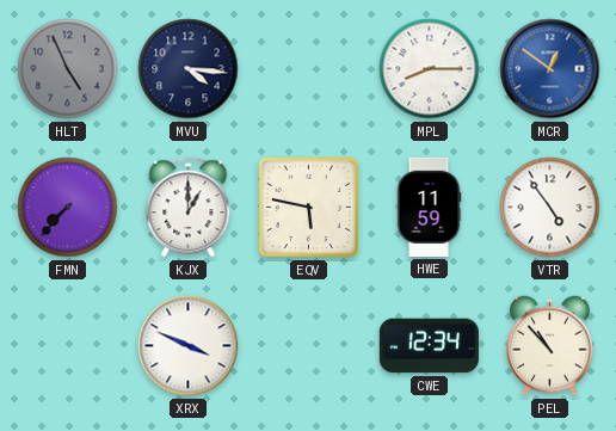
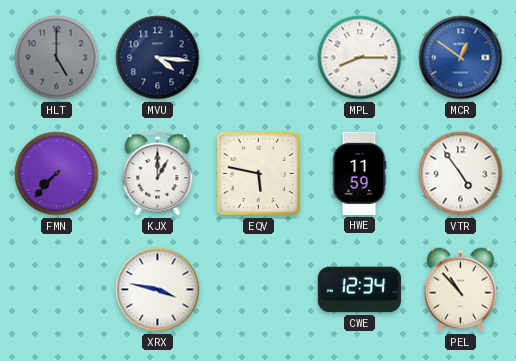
HLT: 4:56 -> 5:00 (57, 58)
XRX: 3:49 -> 3:47 (158, 290)
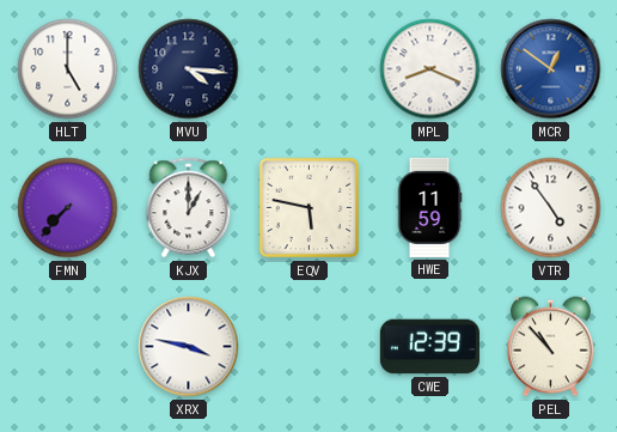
HLT dial: grey -> white (68, 69)
MPL: 8:15 -> 8:19 (430, 69)
CWE: 12:34 -> 12:39 (429, 347)
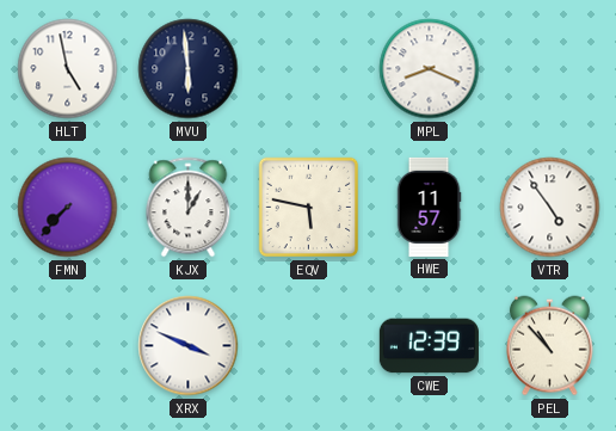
HLT: 5:00 -> 4:58 (68, 69)
MVU: 4:16 -> 5:59 (189, 69)
MCR: 12:51 -> none (551, 69)
HWE: 11:59 -> 11:57 (429, 207)
XRX: 3:47 -> 3:49 (189, 346)
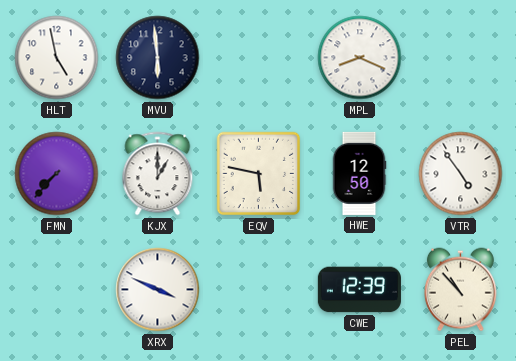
HWE: 11:57 -> 12:50 (359, 173)
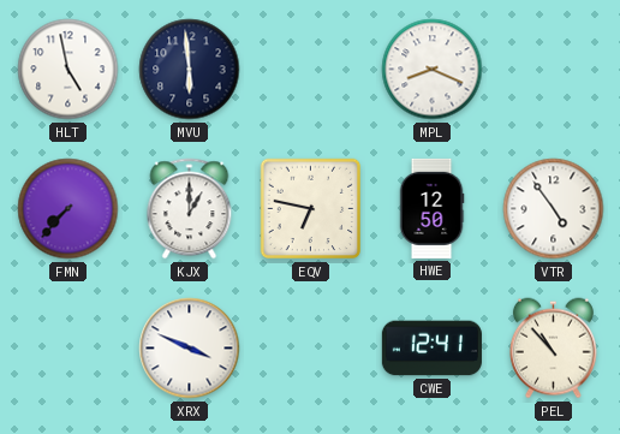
EQV: 5:47 -> 6:47 (311, 209)
CWE: 12:39 -> 12:41 (431, 349)
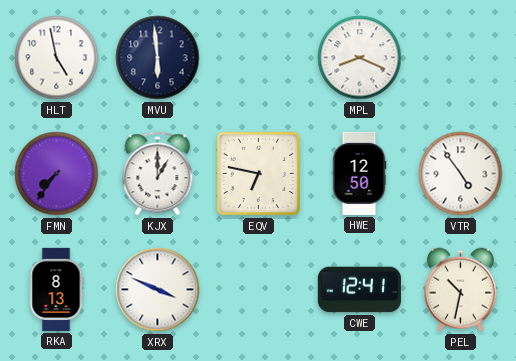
FMN: 7:37 -> 7:36 (57, 174)
RKA: none -> 8:13 (56, 289)
PEL: 10:53 -> 10:32 (460, 290)
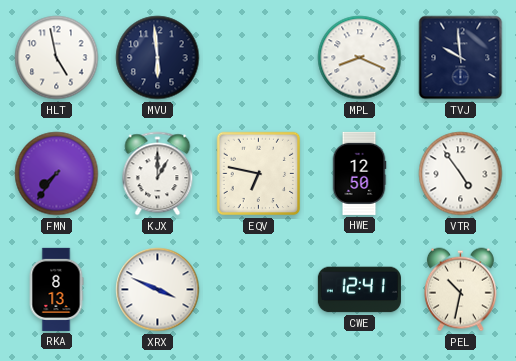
TVJ: none -> 9:59 (461, 58)
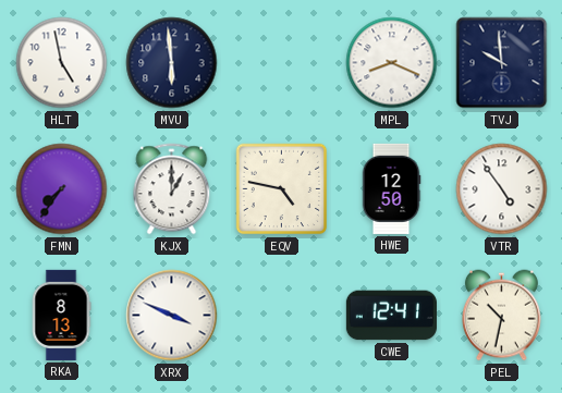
EQV: 6:47 -> 4:47 (282, 189)
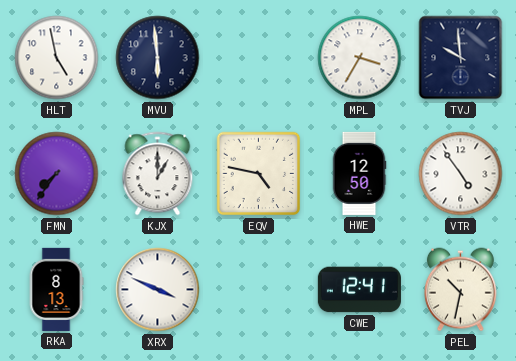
MPL: 8:19 -> 3:35 (360, 58)
